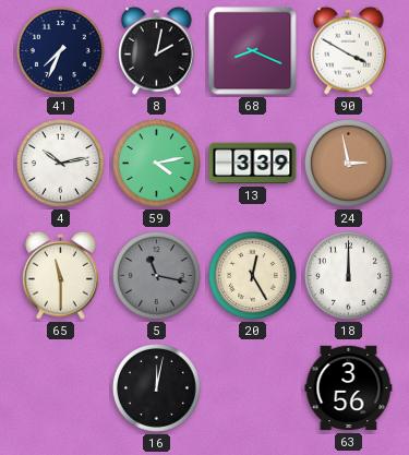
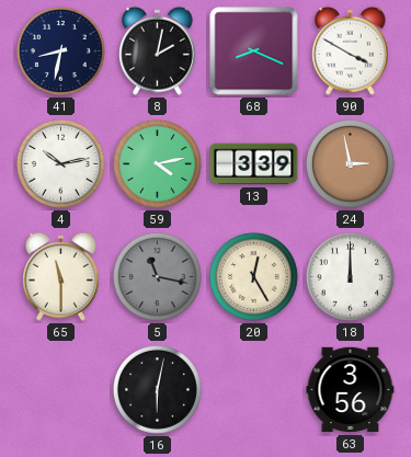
41: 7:34 -> 8:32 (60, 50)
16: 12:02 -> 6:02 (157, 389)
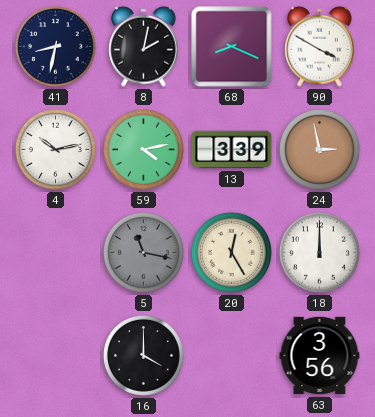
65: 11:30 -> none (61, 276)
16: 6:02 -> 4:00 (143, 355)
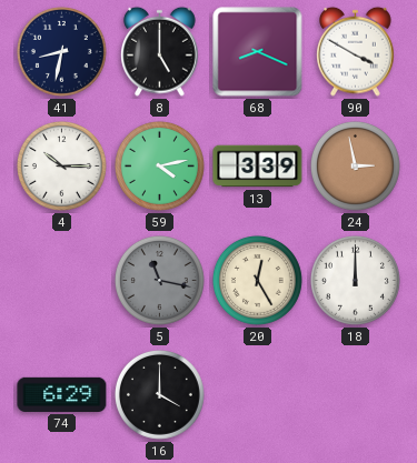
8: 2:02 -> 5:00 (160, 51)
4: 10:13 -> 10:15 (61, 165)
74: none -> 6:29 (62, 394)
63: 3:56 -> none (320, 356)
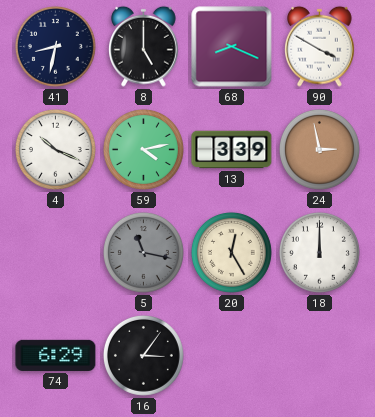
4: 10:15 -> 10:19 (55, 149)
16: 4:00 -> 3:06 (143, 355)
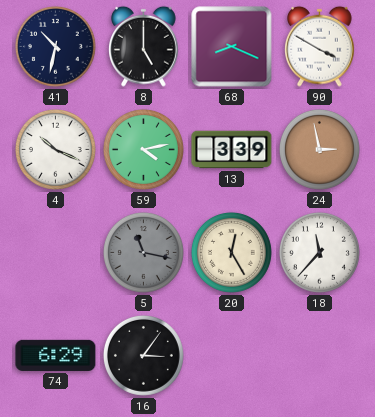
41: 8:32 -> 10:32 (55, 46)
18: 12:00 -> 11:37 (319, 252)
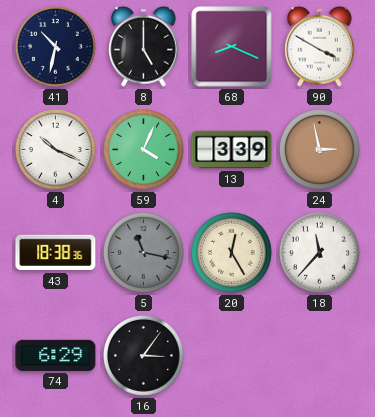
59: 4:13 -> 4:04 (143, 149)
43: none -> 18:38 (56, 253)
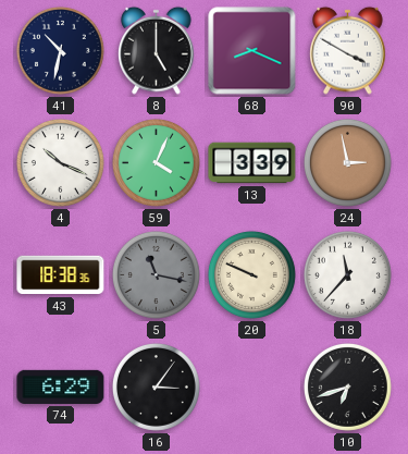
20: 12:25 -> 9:49 (251, 274)
10: none -> 6:42 (347, 386)
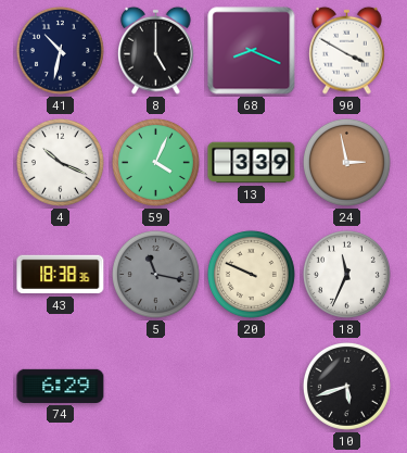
18: 11:37 -> 11:34 (346, 274)
16: 3:06 -> none (156, 386)
10: 6:42 -> 5:42 (346, 386)
